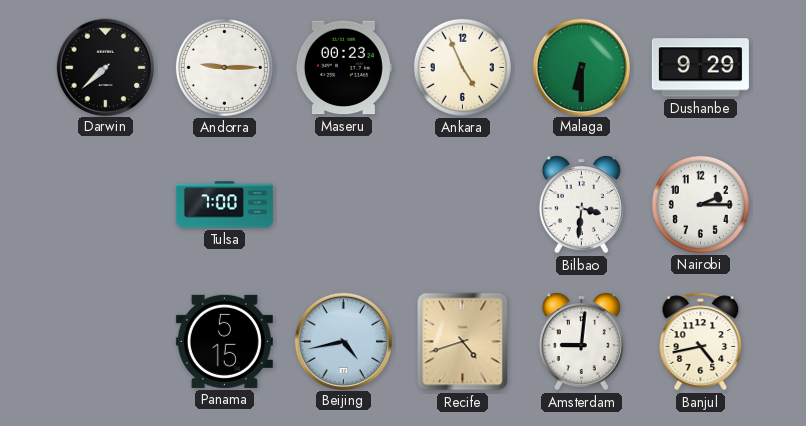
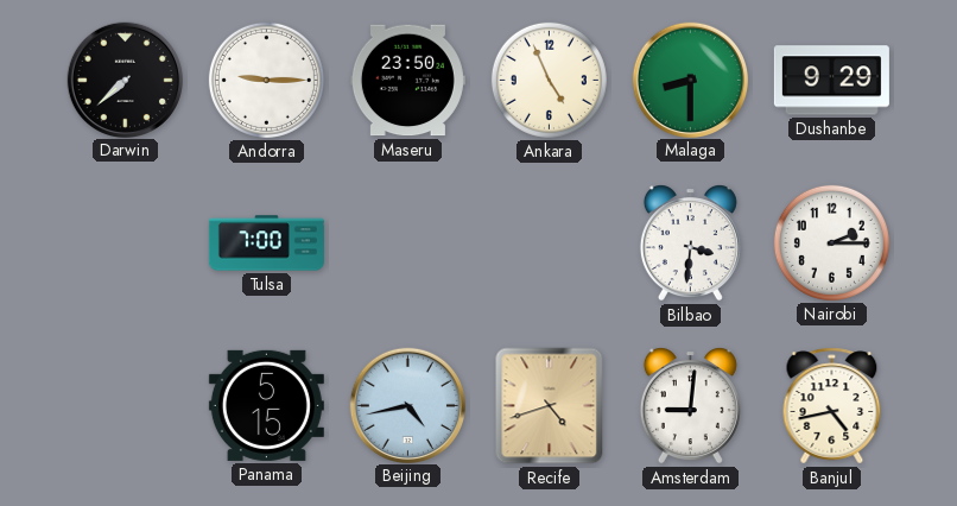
Maseru: 00:23 -> 23:50 (407, 81)
Malaga: 6:30 -> 8:30 (690, 80)
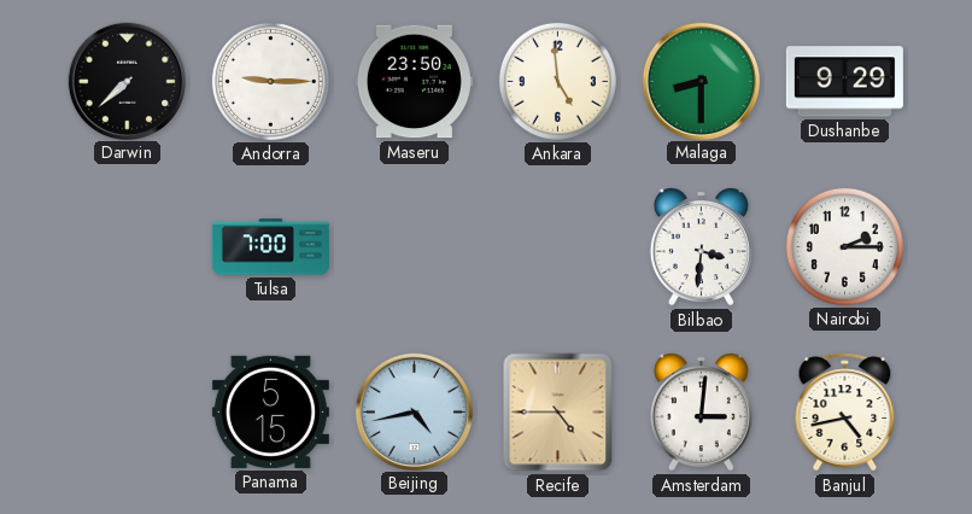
Ankara: 4:56 -> 4:59 (557, 81)
Recife: 4:42 -> 4:45 (558, 413)
Amsterdam: 9:01 -> 3:01 (701, 413)
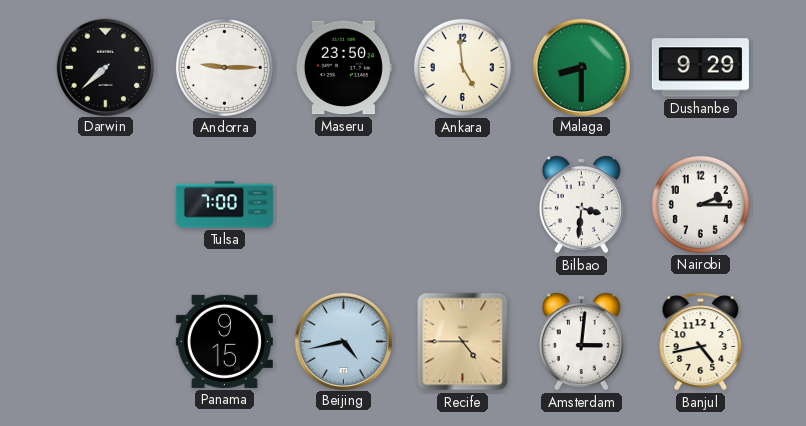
Panama: 5:15 -> 9:15 (224, 341)
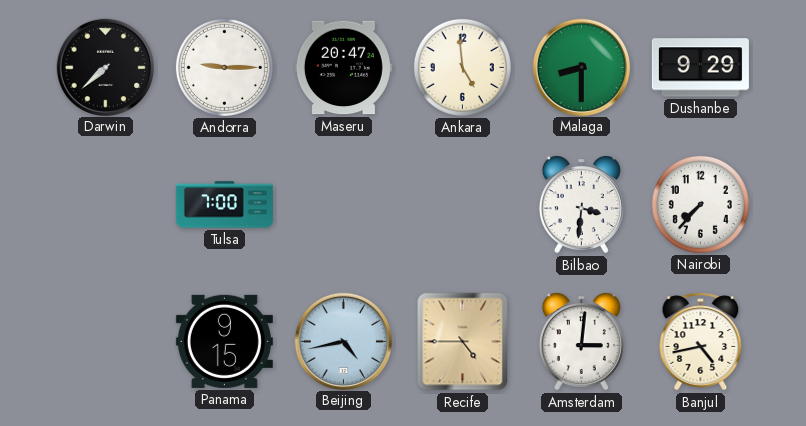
Maseru: 23:50 -> 20:47 (343, 68)
Nairobi: 2:15 -> 7:37 (700, 204)
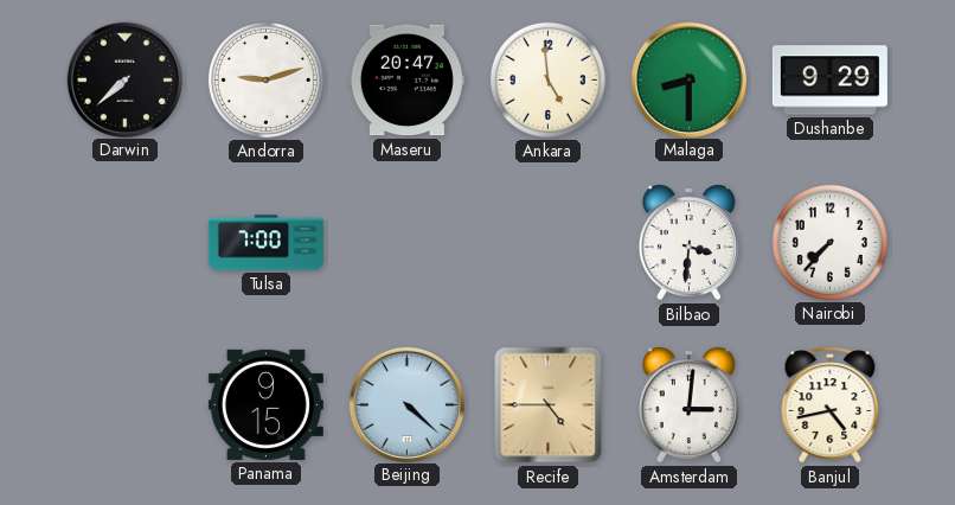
Andorra: 9:15 -> 9:12 (265, 79)
Beijing: 4:43 -> 4:22 (406, 404)
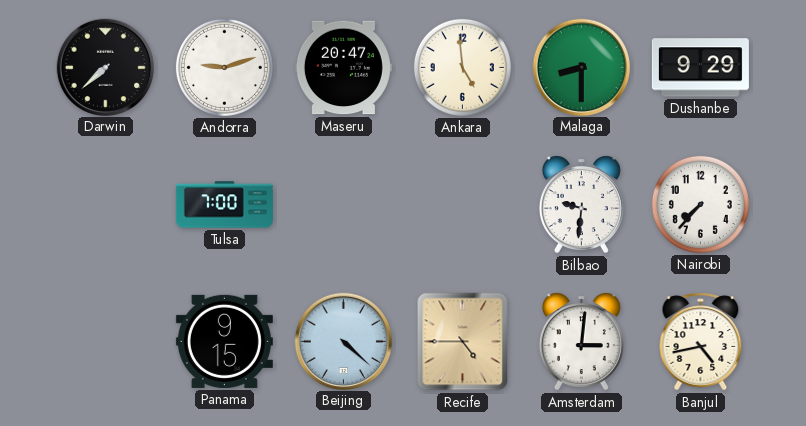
Bilbao: 3:31 -> 9:31 (581, 205)
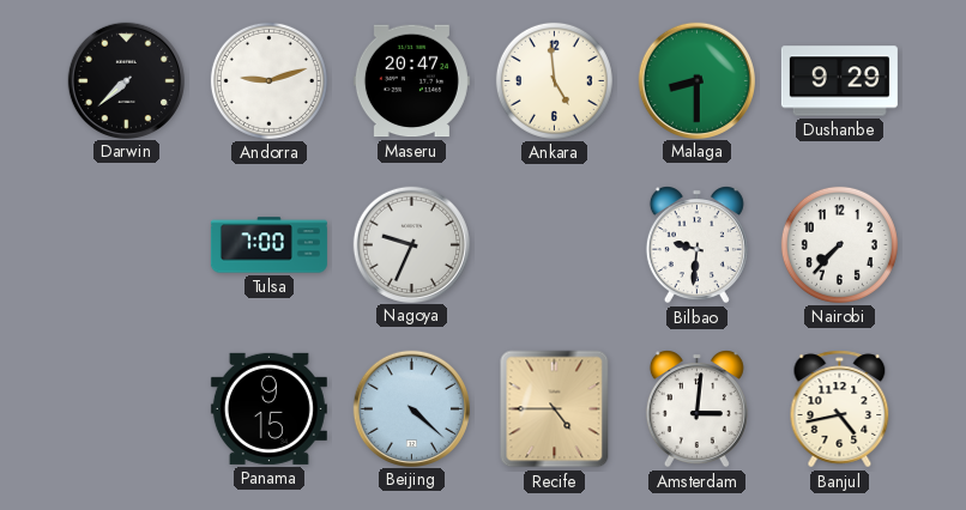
Nagoya: none -> 9:34 (411, 244)
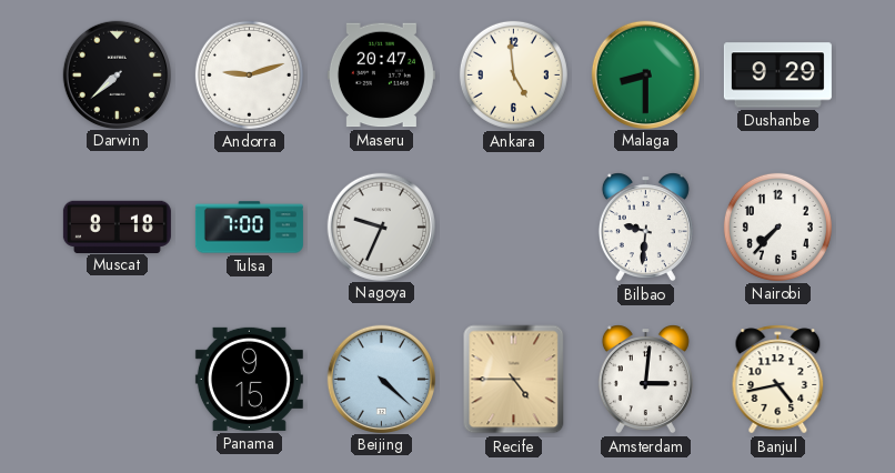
Muscat: none -> 8:18 (117, 227)
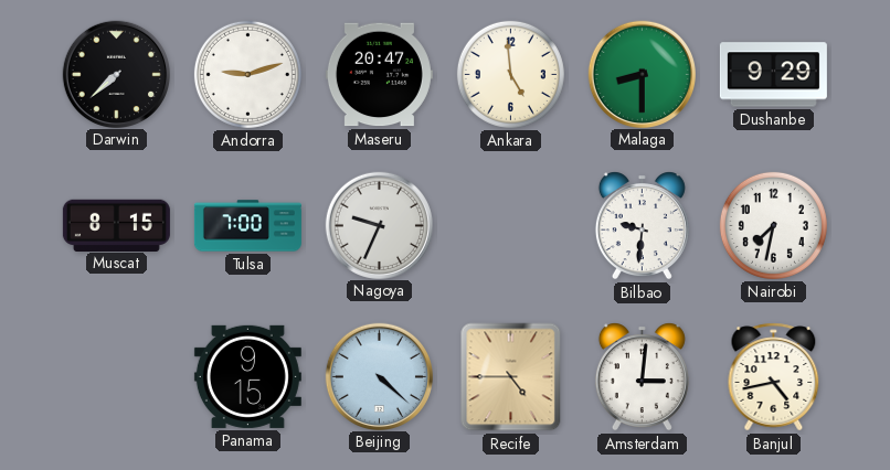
Muscat: 8:18 -> 8:15 (116, 225)
Nairobi: 7:37 -> 7:32 (773, 225)
